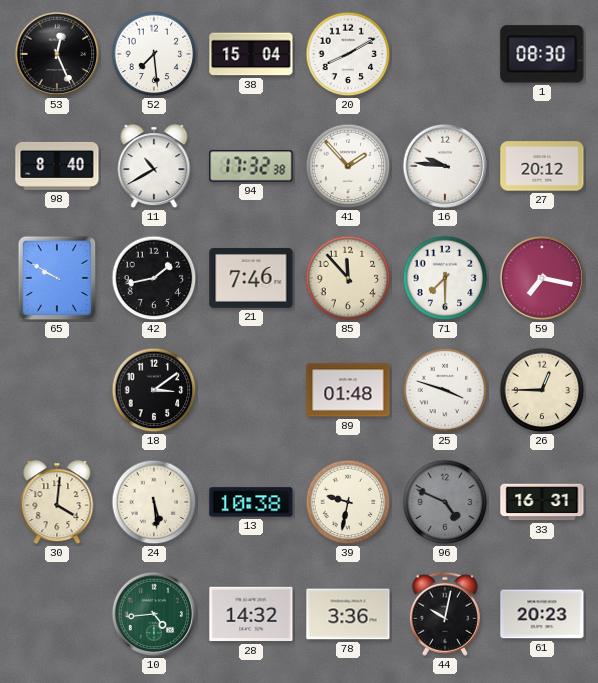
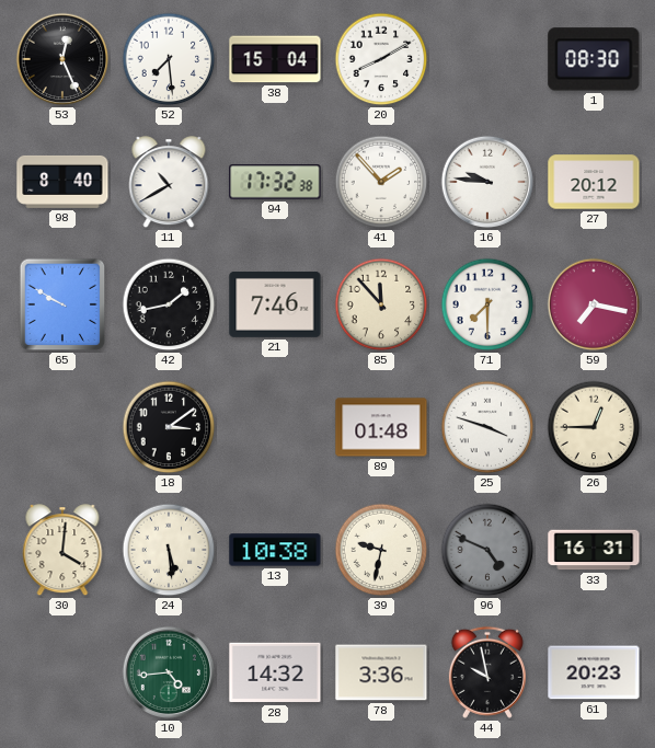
44: 10:02 -> 9:58 (487, 672)
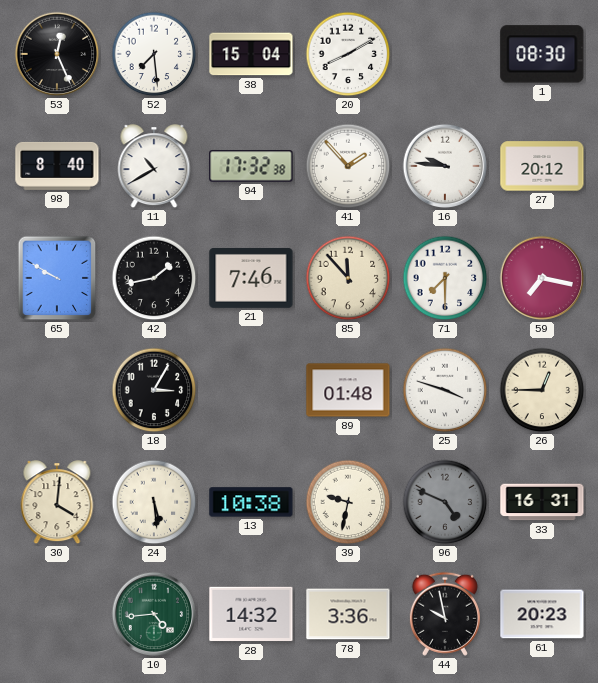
18: 3:09 -> 3:05 (154, 390)
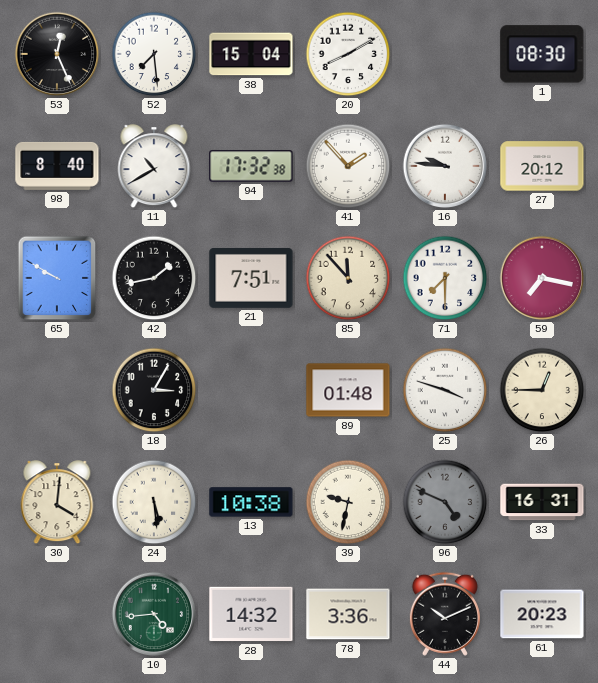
21: 7:46 -> 7:51 (251, 279)
44: 9:58 -> 10:11 (445, 614)
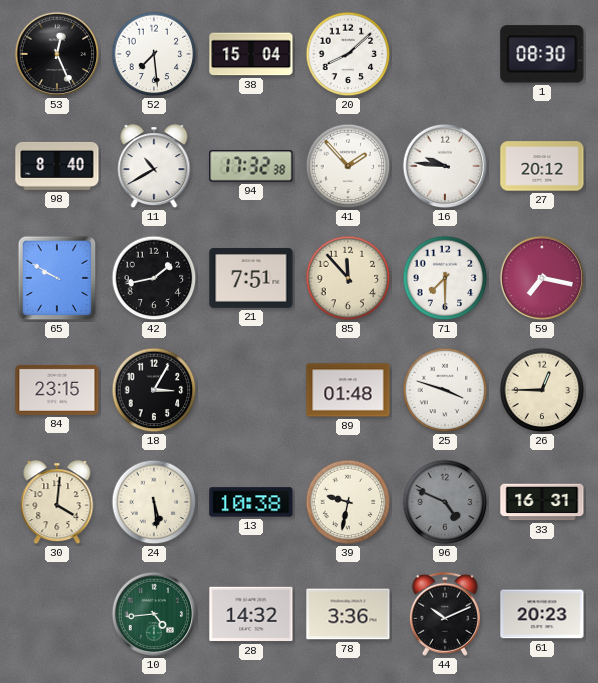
20: 8:10 -> 8:08 (348, 54)
84: none -> 23:15 (57, 390)
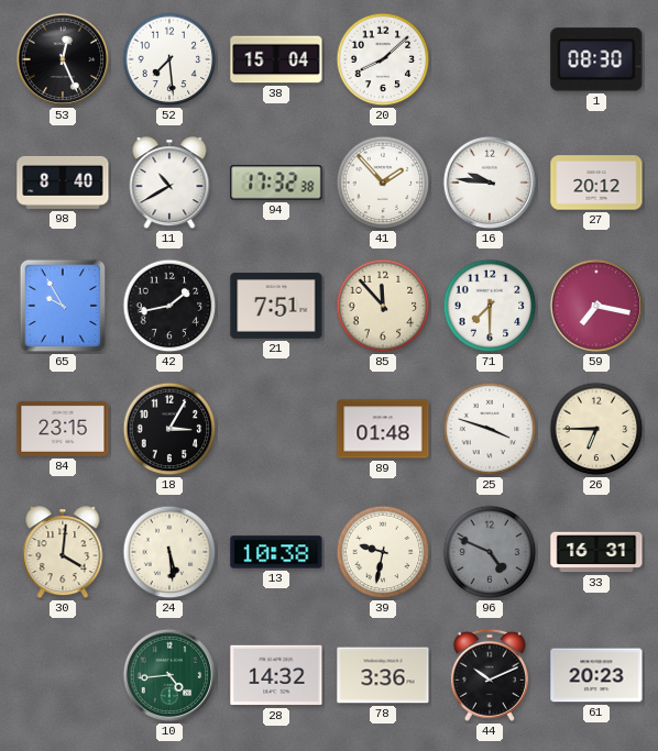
65: 9:50 -> 9:55 (63, 306)
26: 12:45 -> 6:45 (596, 429)
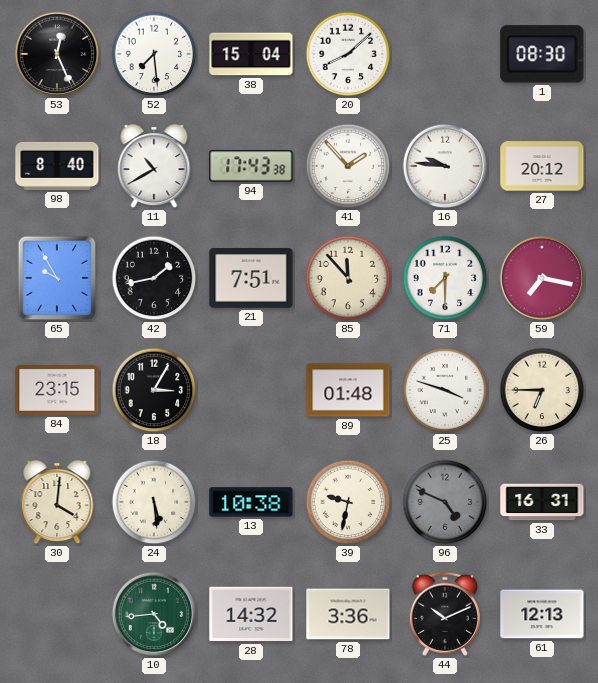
94: 17:32 -> 17:43 (251, 166)
61: 20:23 -> 12:13 (542, 614)
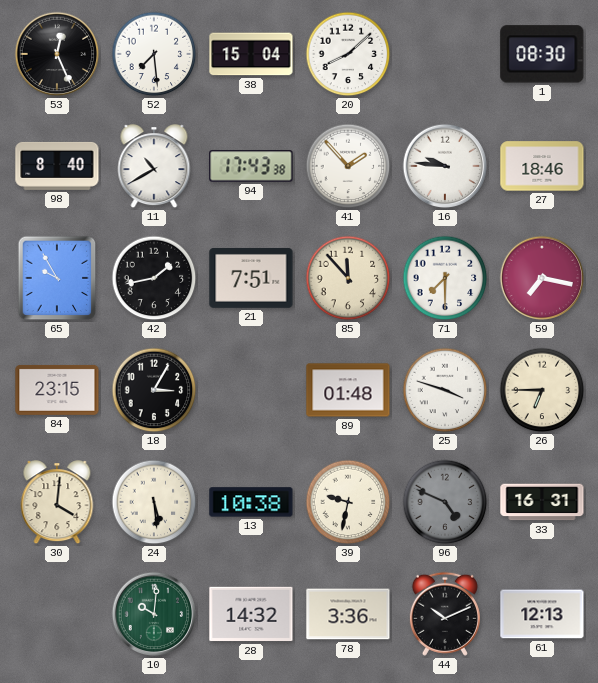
27: 20:12 -> 18:46 (542, 166)
10: 4:44 -> 10:01 (154, 614)
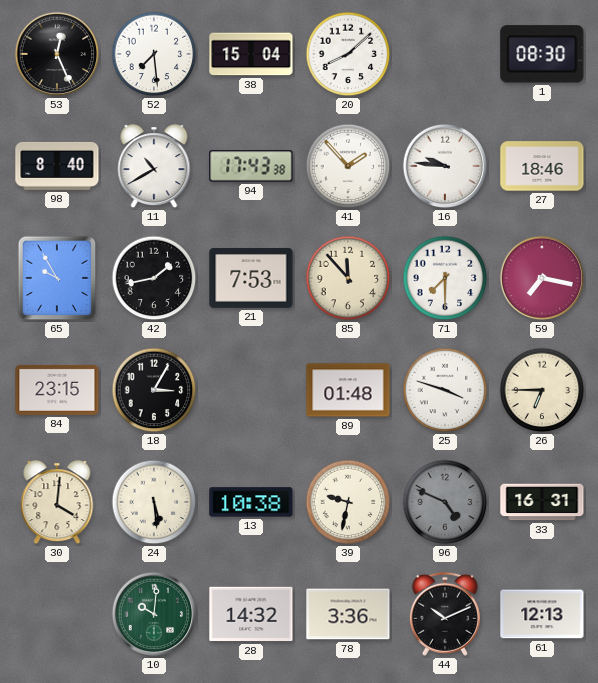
21: 7:51 -> 7:53 (251, 279)
